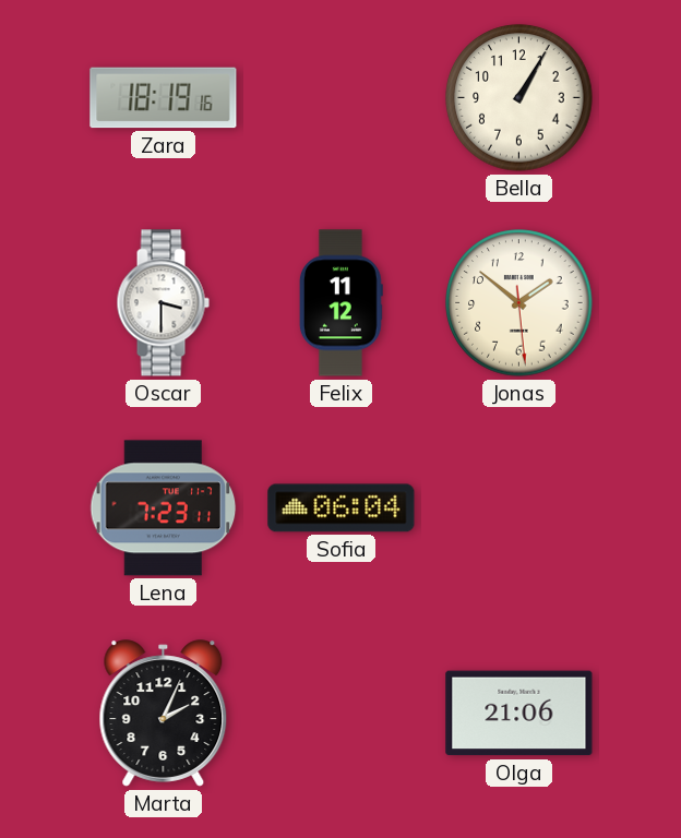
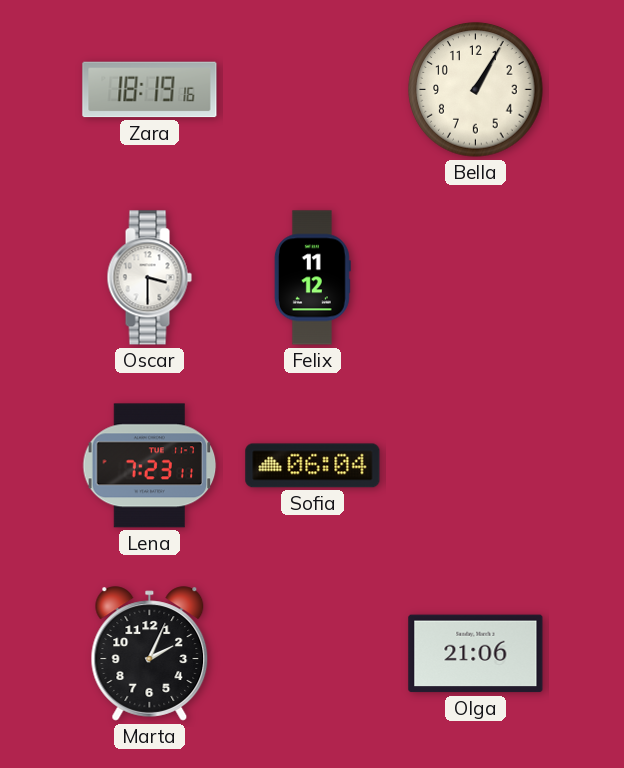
Jonas: 1:51 -> none (519, 303)
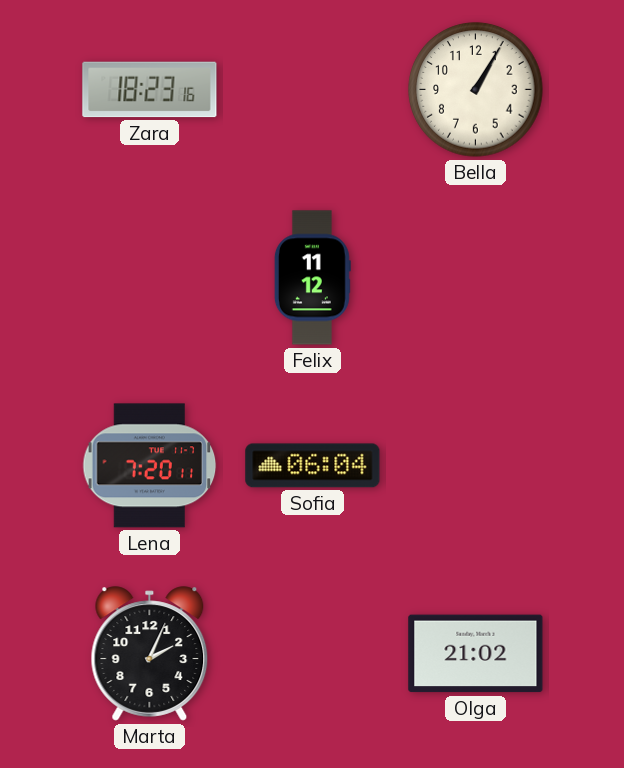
Zara: 18:19 -> 18:23 (150, 90)
Oscar: 3:30 -> none (149, 278)
Lena: 7:23 -> 7:20 (150, 466)
Olga: 21:06 -> 21:02 (476, 654)
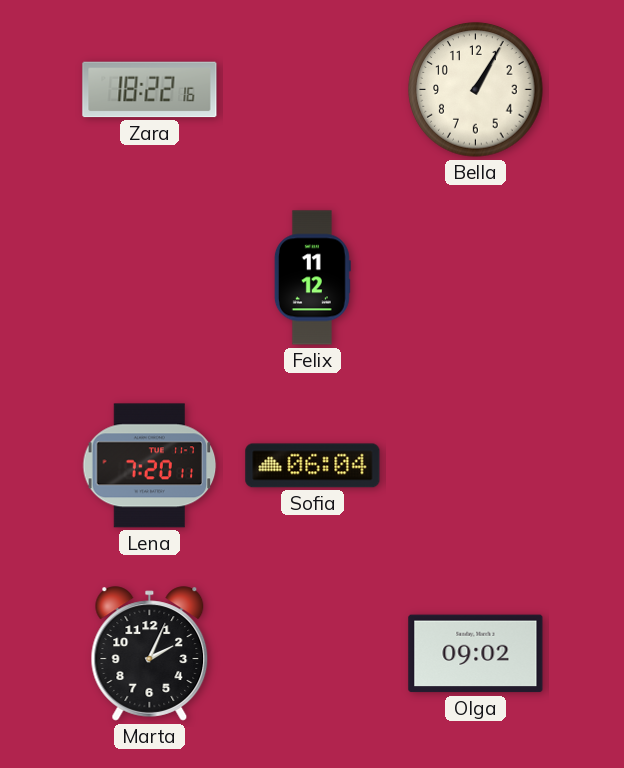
Zara: 18:23 -> 18:22 (150, 90)
Olga: 21:02 -> 09:02 (476, 654)
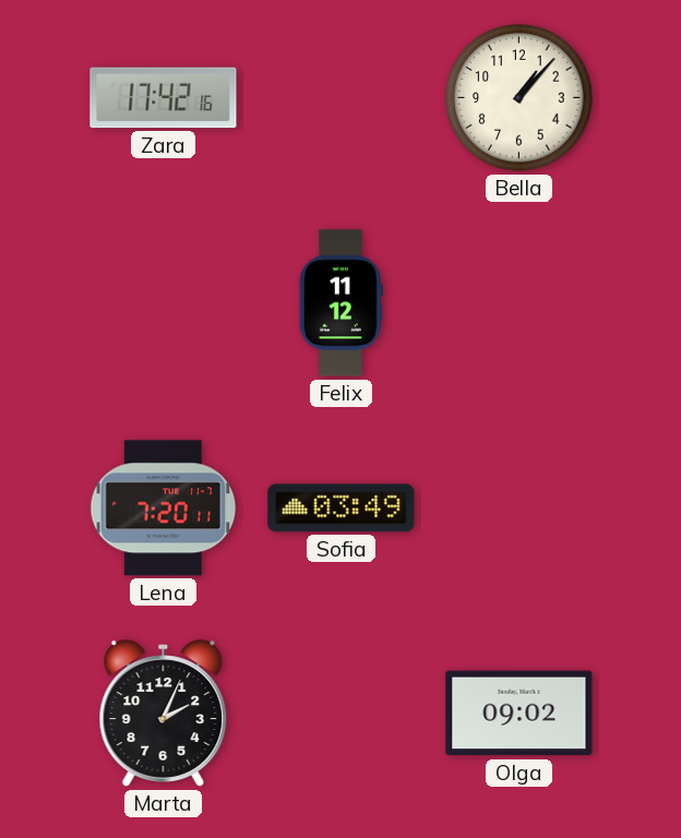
Zara: 18:22 -> 17:42 (164, 98)
Bella: 1:05 -> 1:07 (519, 98)
Sofia: 06:04 -> 03:49 (342, 508)
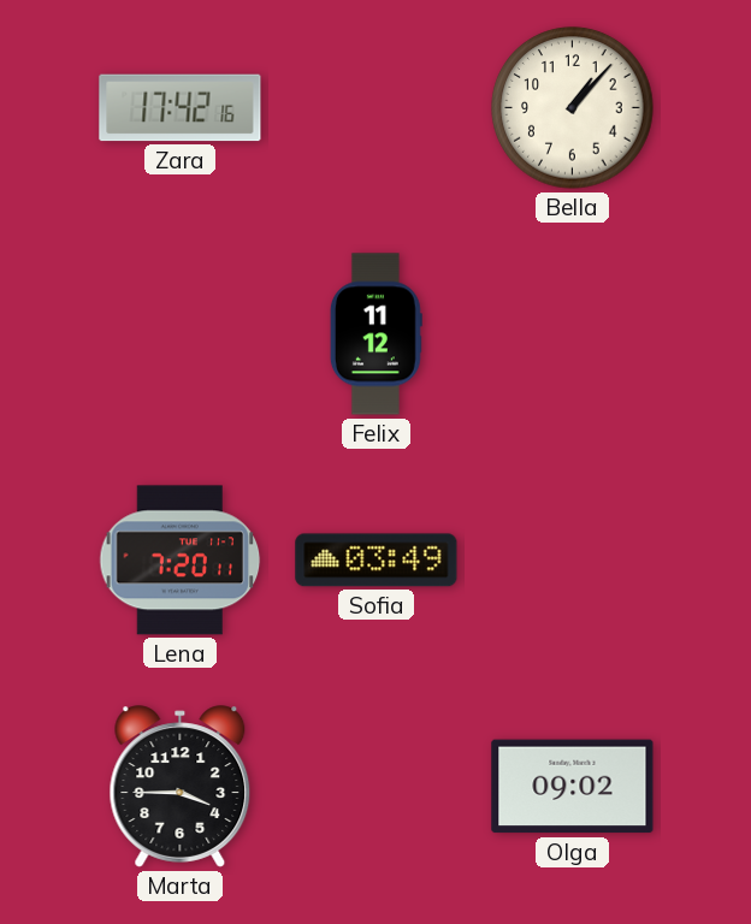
Marta: 2:04 -> 3:45 (181, 787)
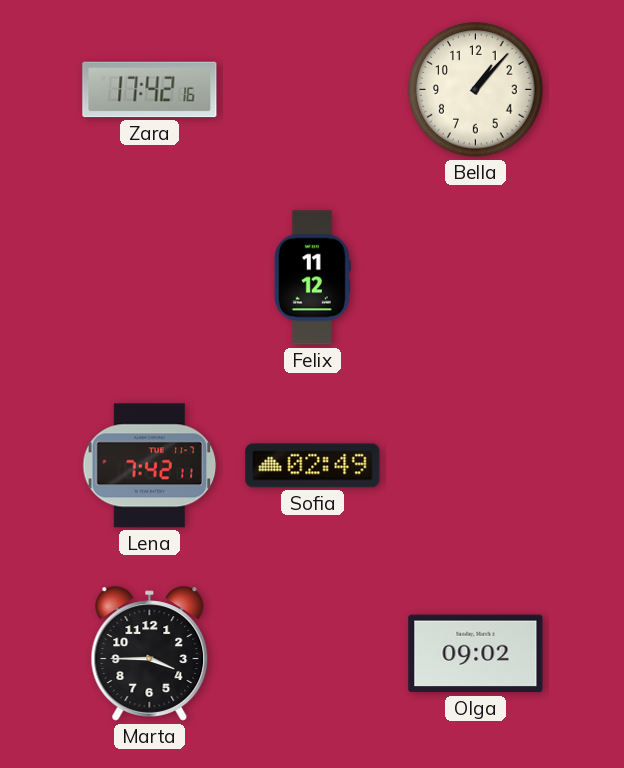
Lena: 7:20 -> 7:42 (150, 466)
Sofia: 03:49 -> 02:49 (313, 466)
